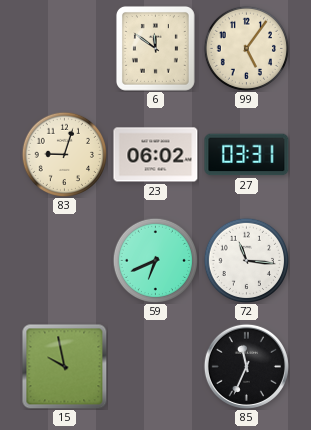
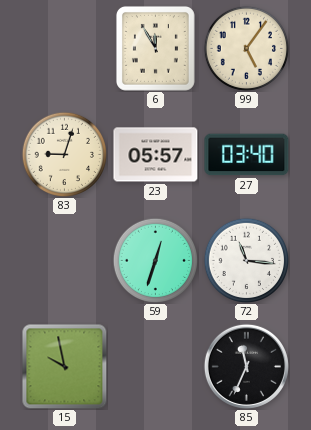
6: 11:51 -> 11:55 (155, 48)
23: 06:02 -> 05:57 (156, 155)
27: 03:31 -> 03:40 (247, 155)
59: 6:41 -> 12:33 (155, 260)
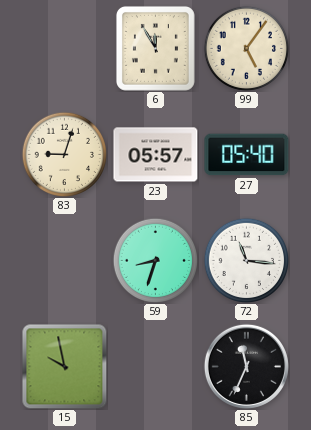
27: 03:40 -> 05:40 (247, 155)
59: 12:33 -> 8:33 (155, 260)
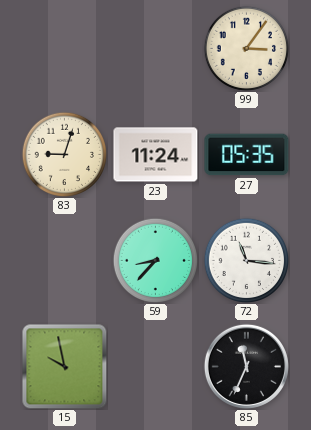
6: 11:55 -> none (155, 48)
99: 5:06 -> 3:06 (246, 48)
23: 05:57 -> 11:24 (156, 155)
27: 05:40 -> 05:35 (247, 155)
59: 8:33 -> 8:37 (155, 260)
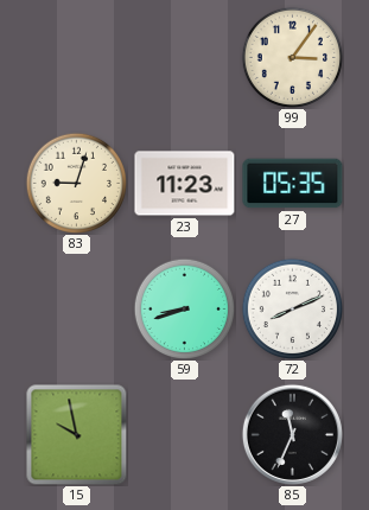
23: 11:24 -> 11:23 (185, 184)
59: 8:37 -> 8:42 (184, 308)
72: 11:16 -> 8:11 (292, 308)
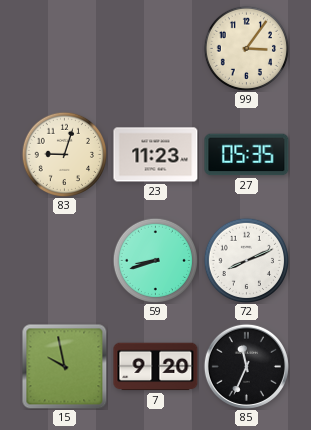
7: none -> 9:20 (156, 367)
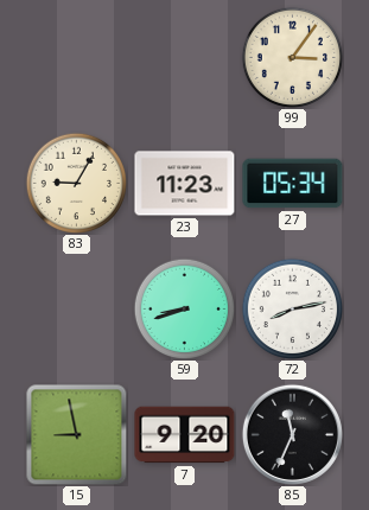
83: 9:03 -> 9:05 (76, 183)
27: 05:35 -> 05:34 (293, 184)
72: 8:11 -> 8:13 (292, 308)
15: 9:58 -> 8:58 (77, 435)
